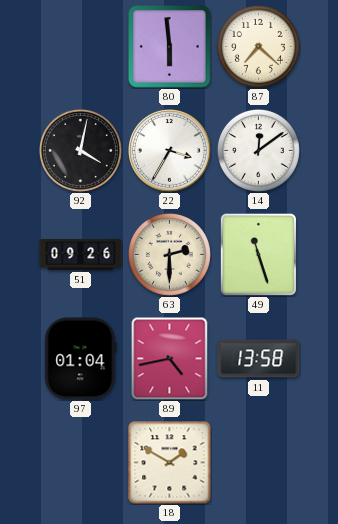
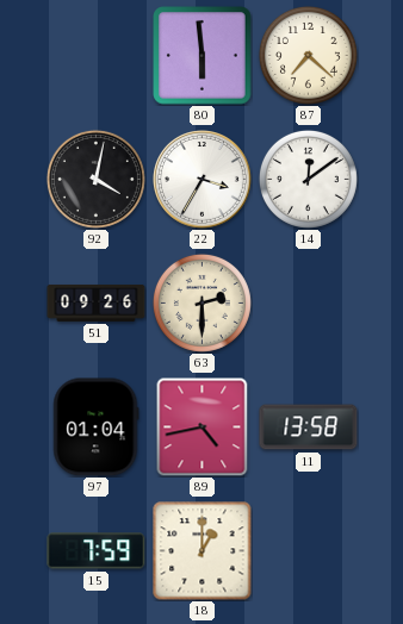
49: 11:27 -> none (258, 254)
15: none -> 7:59 (97, 551)
18: 1:50 -> 1:00 (203, 551)
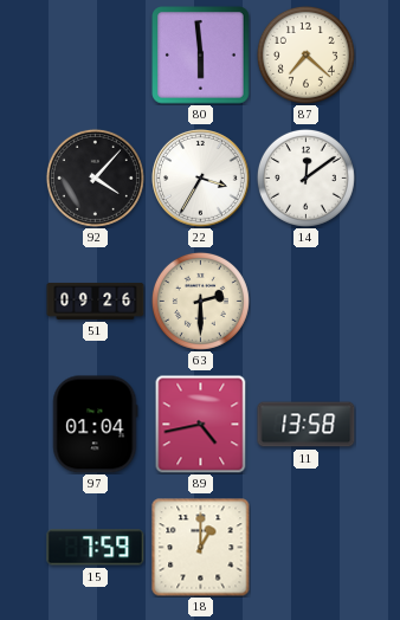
92: 4:02 -> 4:07 (95, 177)
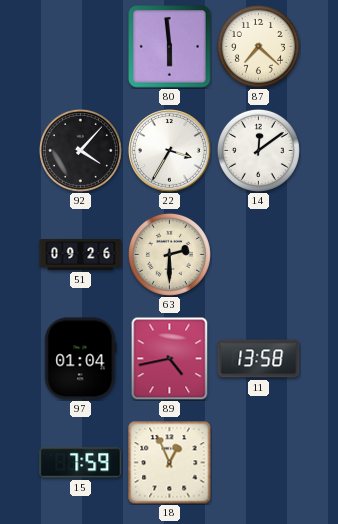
18: 1:00 -> 12:56 (170, 463)
